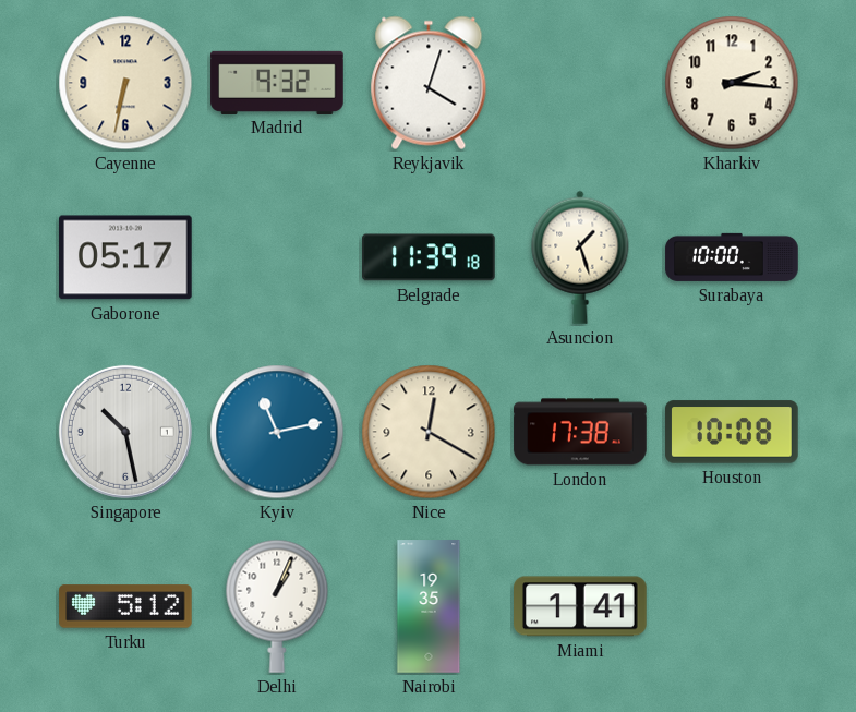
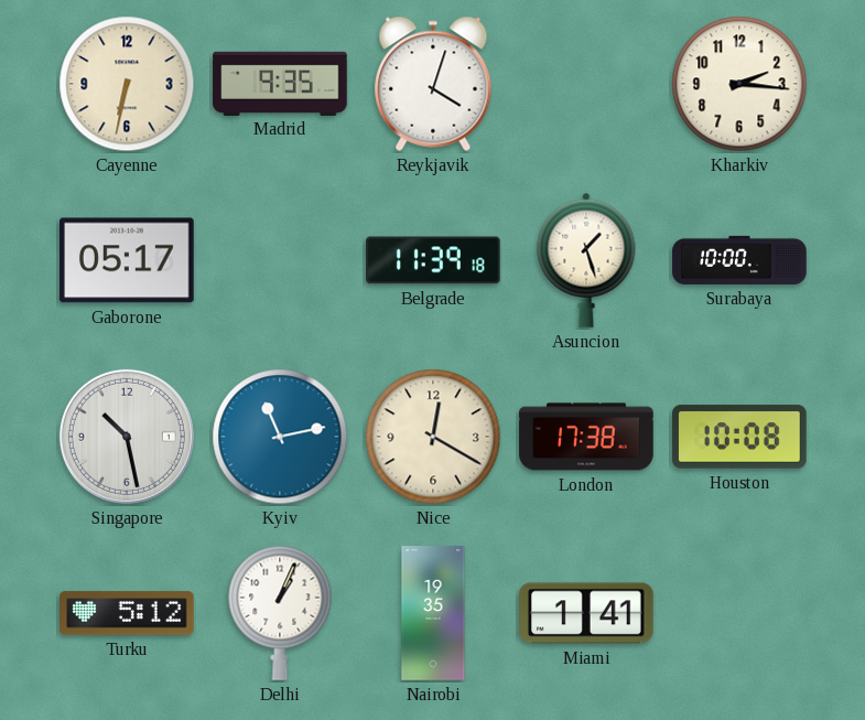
Madrid: 9:32 -> 9:35 (280, 83)
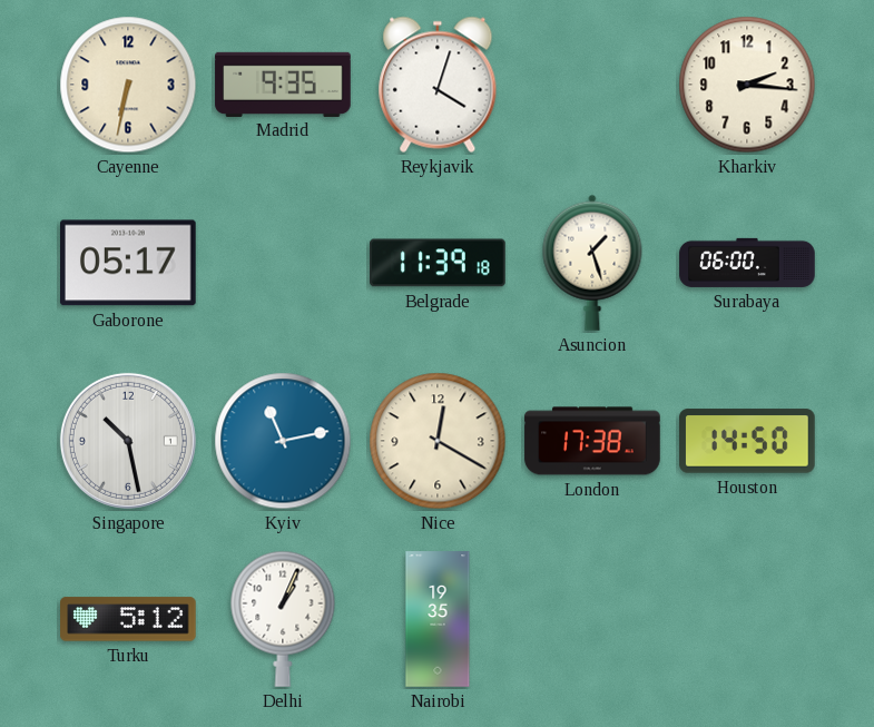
Surabaya: 10:00 -> 06:00 (747, 263)
Houston: 10:08 -> 14:50 (747, 441)
Miami: 1:41 -> none (586, 613)
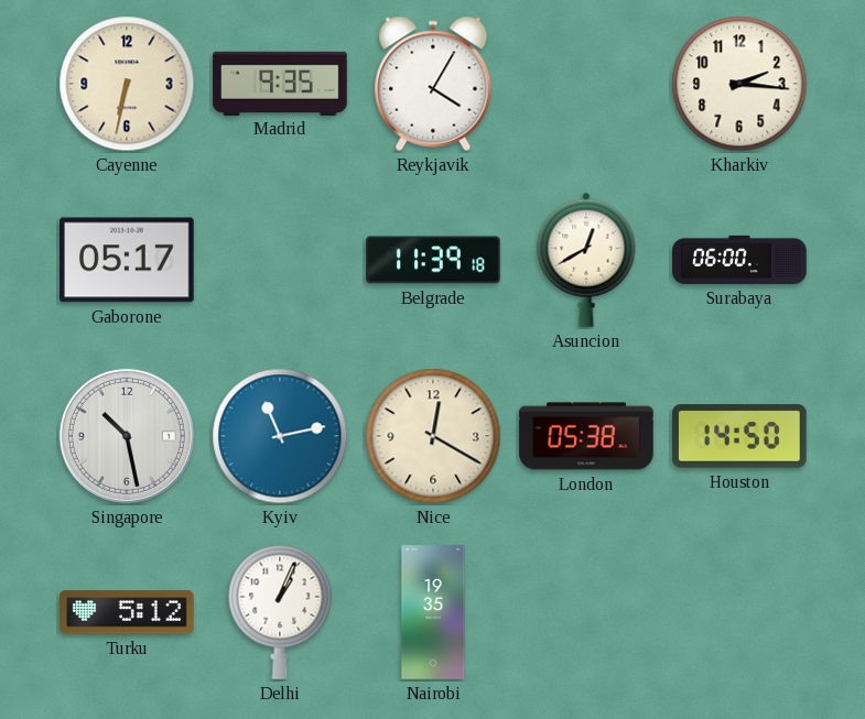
Reykjavik: 4:03 -> 4:05 (433, 84)
Asuncion: 1:27 -> 12:40 (586, 260)
London: 17:38 -> 05:38 (586, 436)
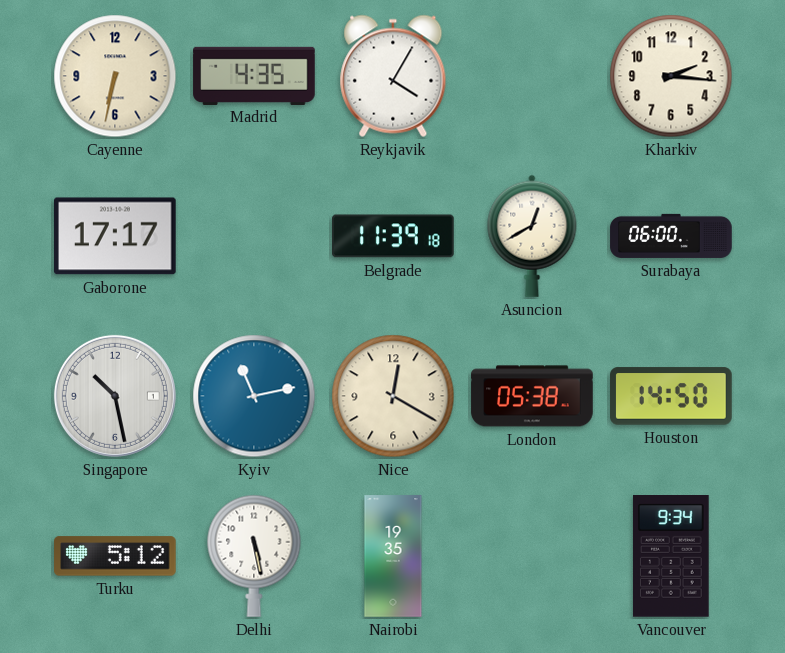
Madrid: 9:35 -> 4:35 (254, 75)
Gaborone: 05:17 -> 17:17 (116, 236)
Delhi: 1:04 -> 5:28 (254, 556)
Vancouver: none -> 9:34 (671, 557)
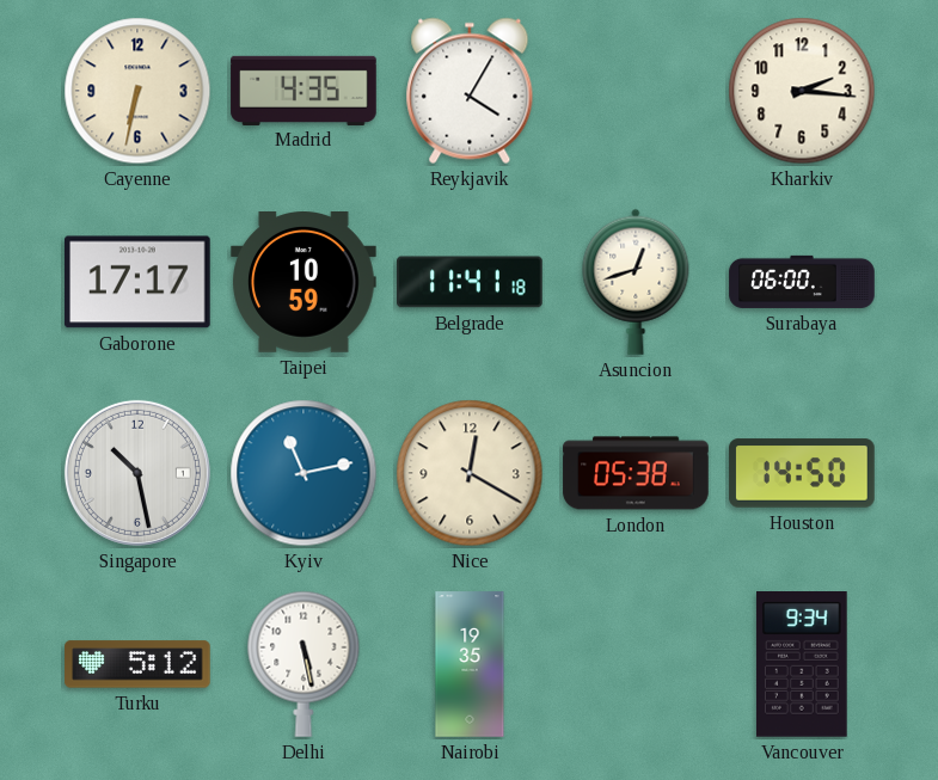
Taipei: none -> 10:59 (304, 283)
Belgrade: 11:39 -> 11:41 (470, 282)
Asuncion: 12:40 -> 12:42 (636, 282)
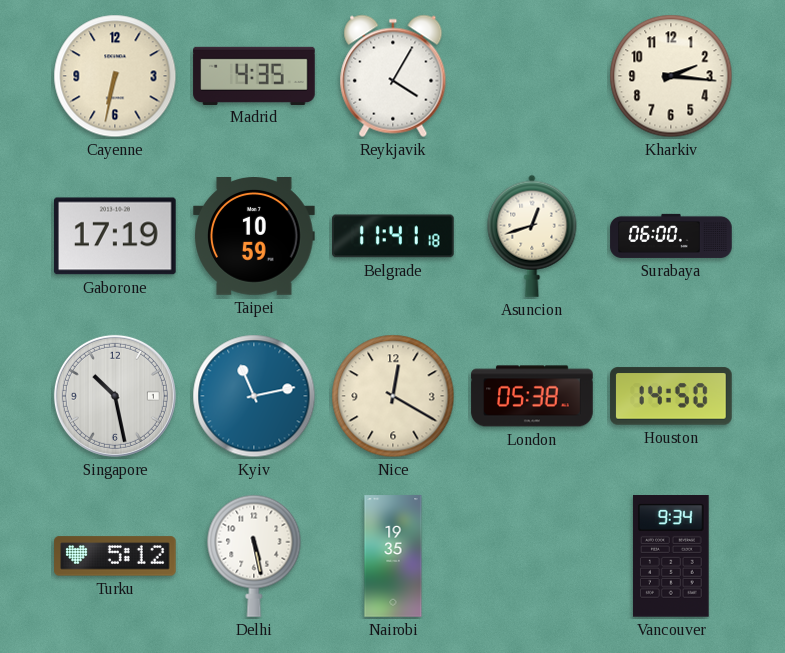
Gaborone: 17:17 -> 17:19 (116, 236)
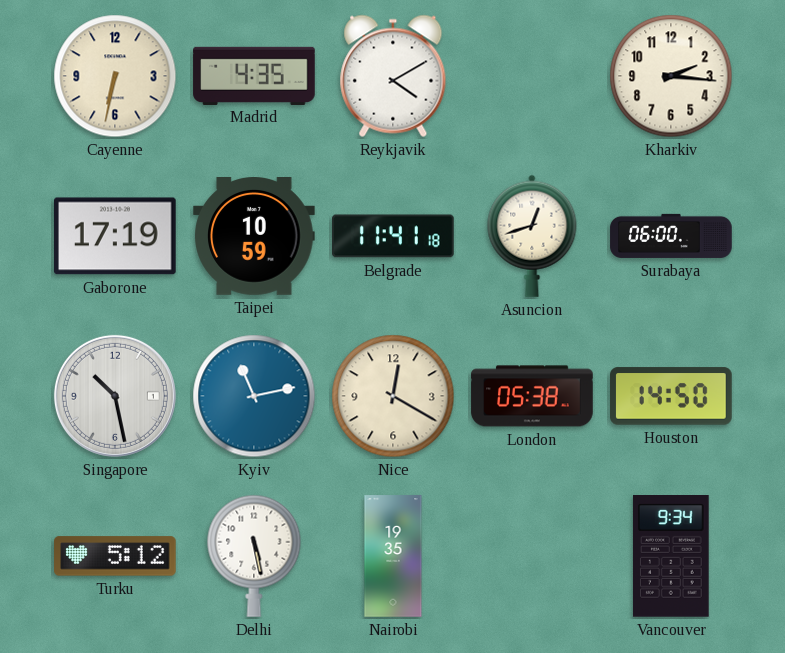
Reykjavik: 4:05 -> 4:10 (393, 76)
